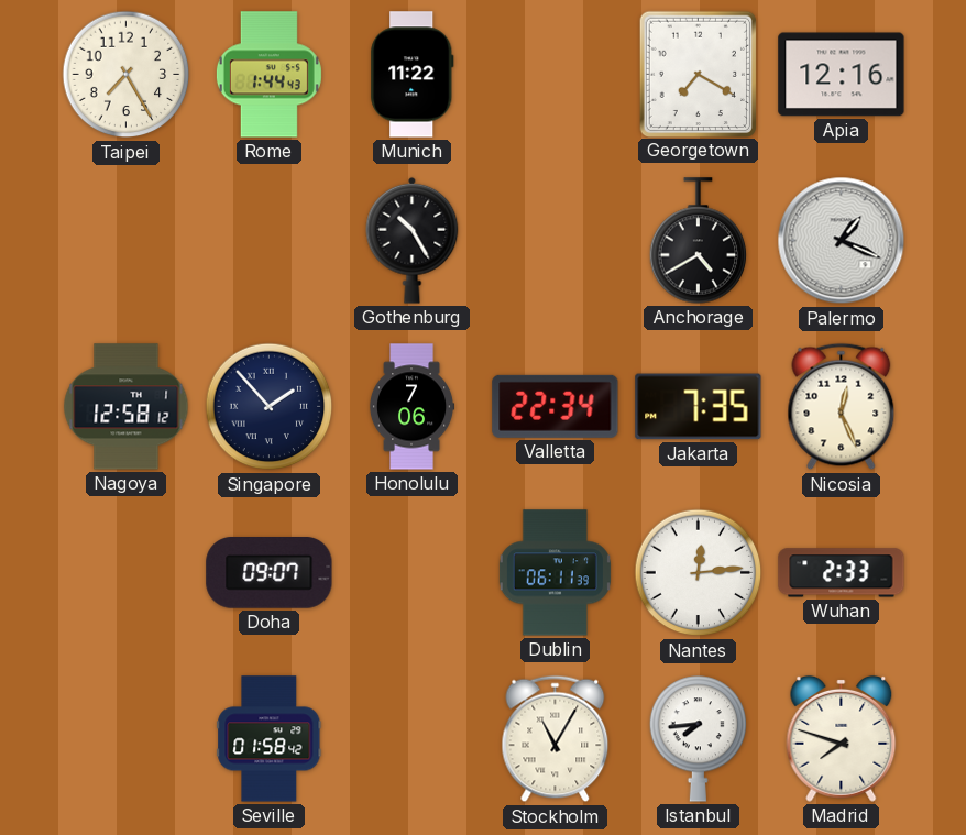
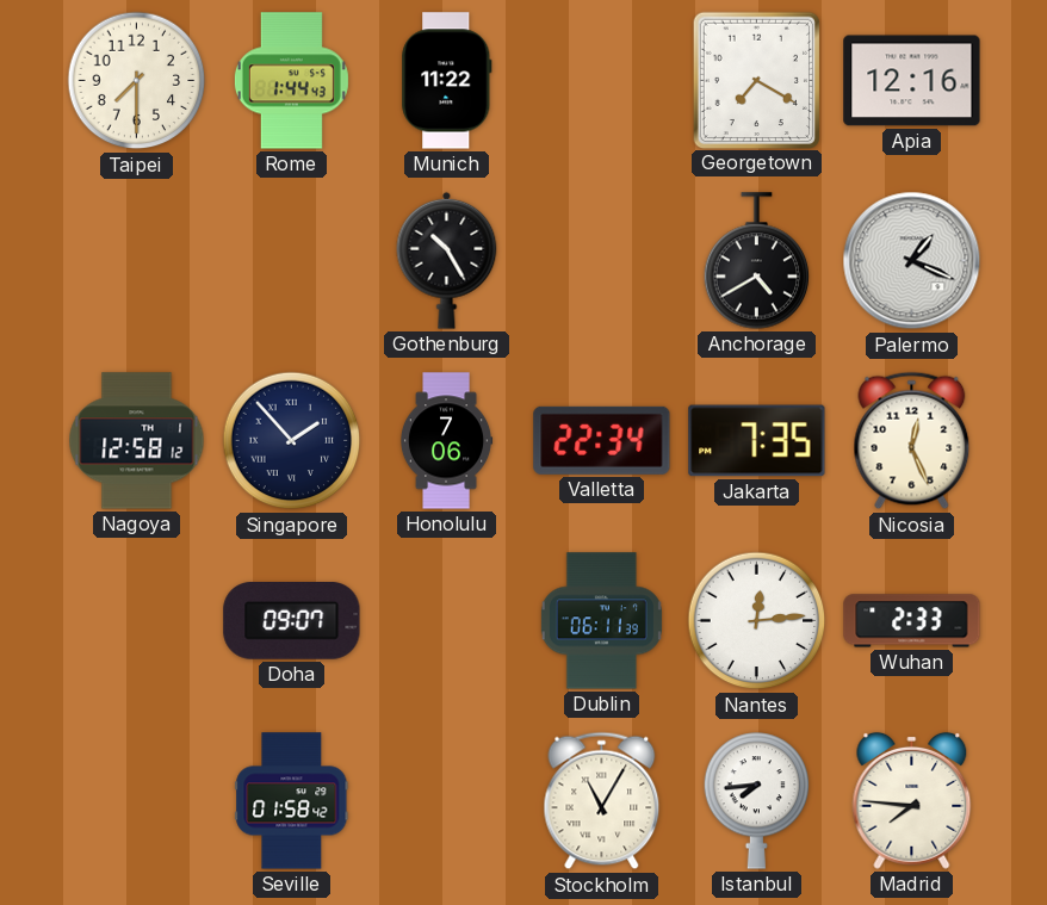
Taipei: 7:25 -> 7:30 (137, 81)
Madrid: 7:48 -> 7:46 (912, 800)
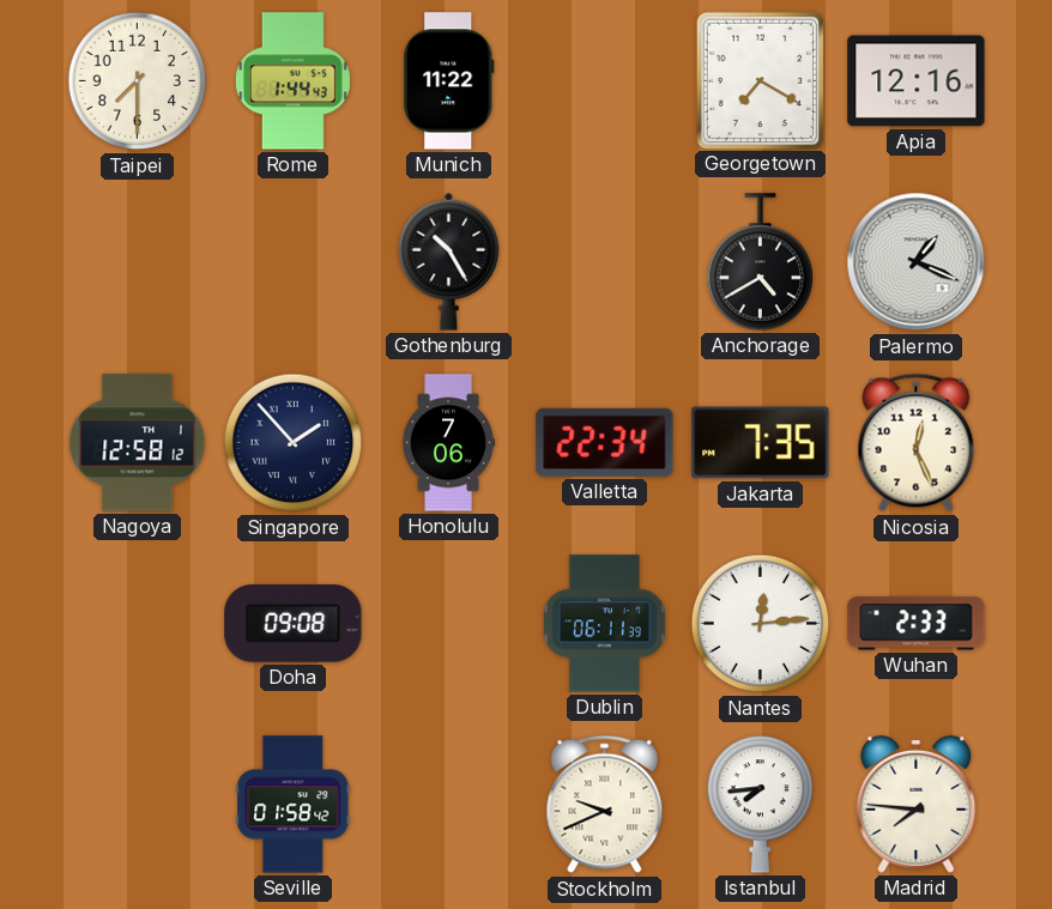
Doha: 09:07 -> 09:08 (294, 624)
Stockholm: 11:05 -> 9:41 (605, 805)
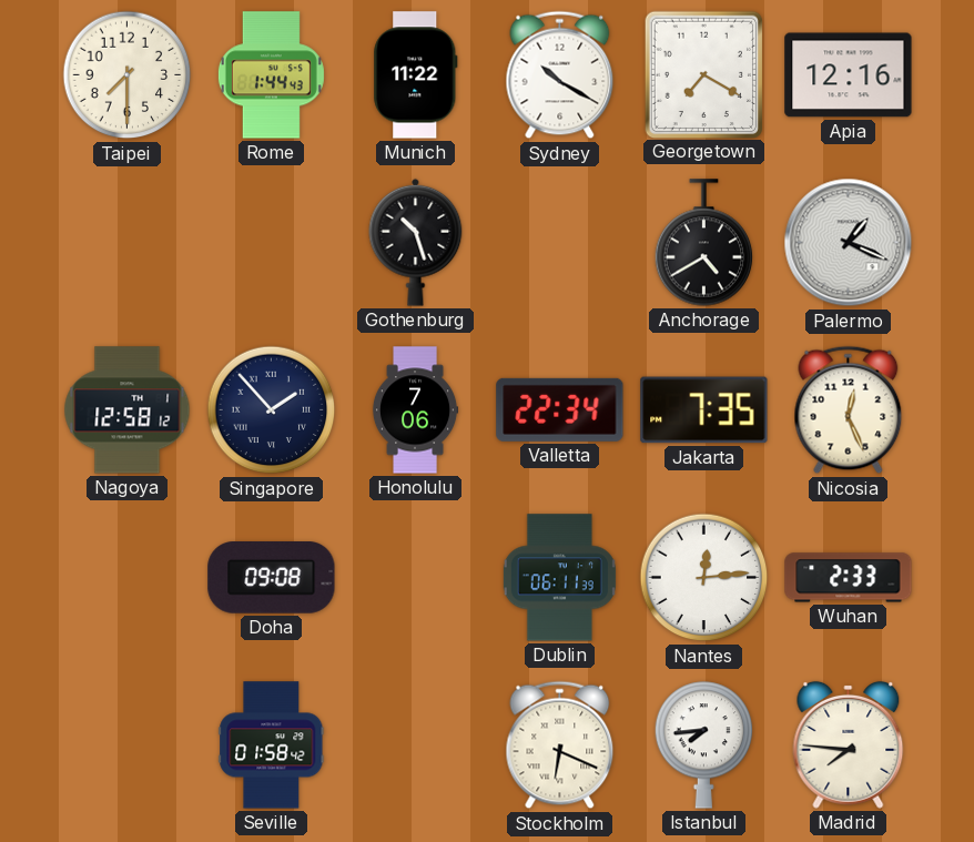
Sydney: none -> 10:20 (560, 75)
Gothenburg: 10:25 -> 10:27 (416, 242)
Stockholm: 9:41 -> 6:19 (560, 745)
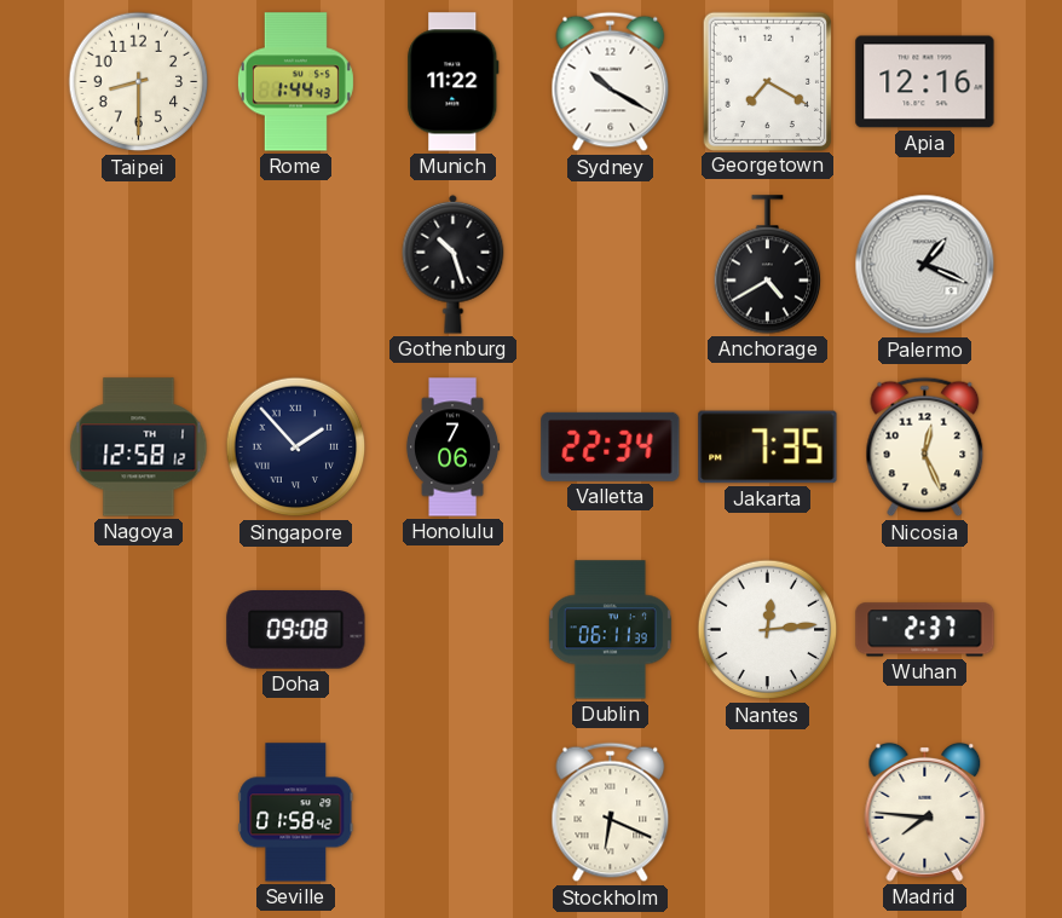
Taipei: 7:30 -> 8:30 (139, 82)
Wuhan: 2:33 -> 2:37 (925, 630)
Istanbul: 7:44 -> none (704, 745)
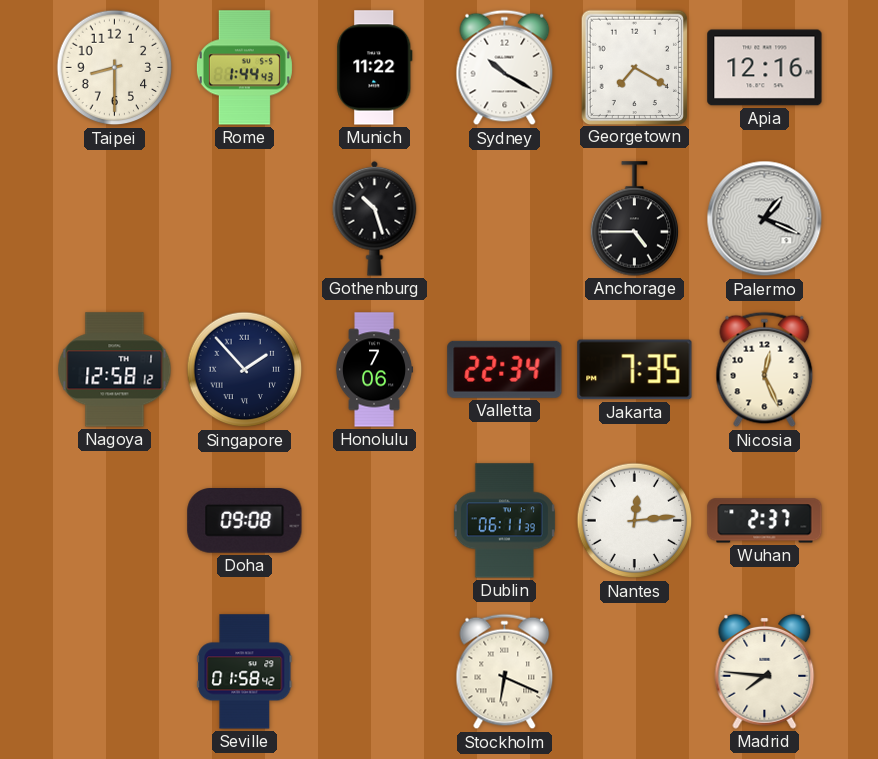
Anchorage: 4:40 -> 4:45 (635, 219)
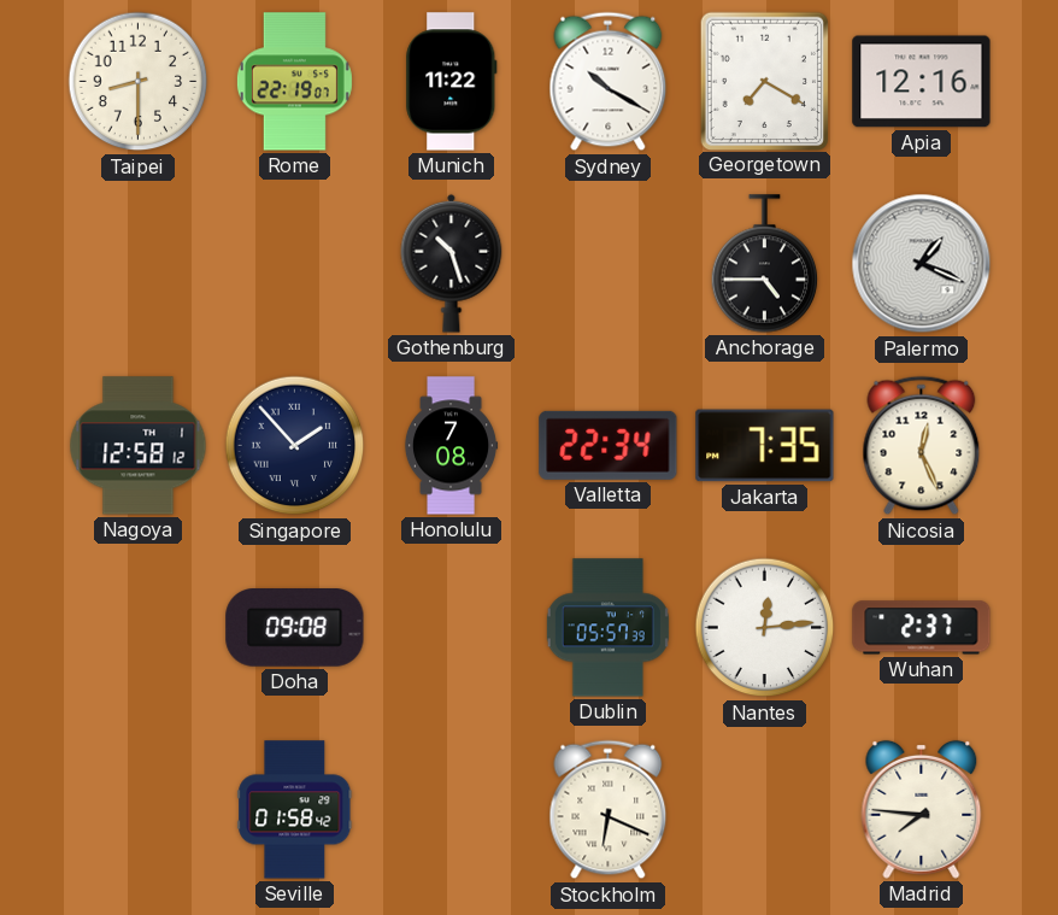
Rome: 1:44 -> 22:19 (294, 82)
Honolulu: 7:06 -> 7:08 (451, 446)
Dublin: 06:11 -> 05:57 (607, 628)
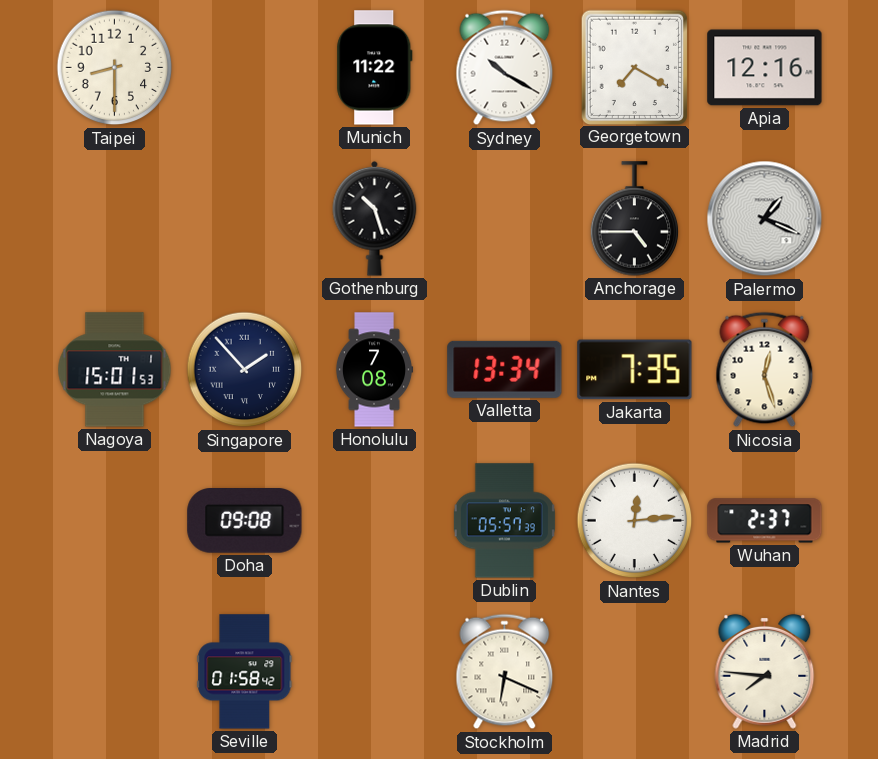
Rome: 22:19 -> none (294, 82)
Nagoya: 12:58 -> 15:01 (115, 370)
Valletta: 22:34 -> 13:34 (505, 369)
Nicosia: 12:26 -> 12:27 (765, 370)
